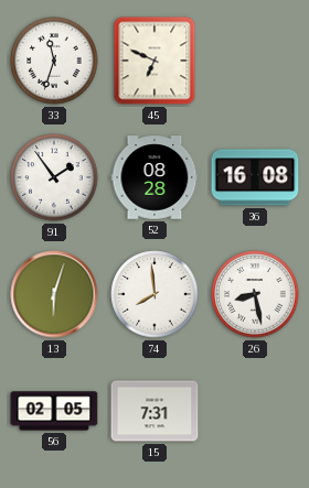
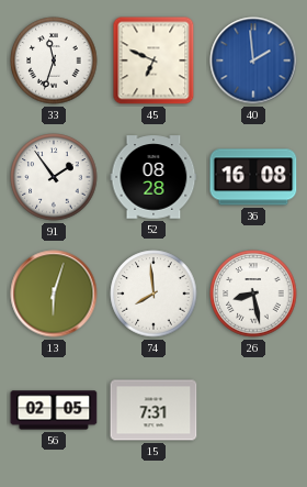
40: none -> 1:59 (253, 60)
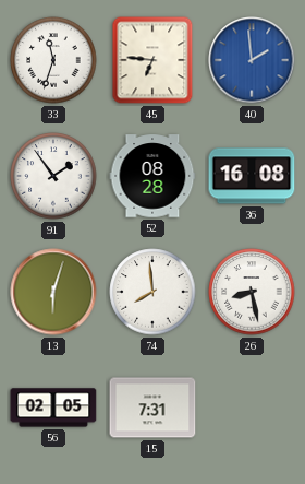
45: 6:49 -> 6:46 (152, 60)
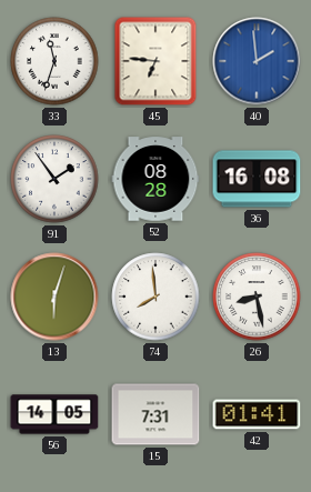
56: 02:05 -> 14:05 (54, 414)
42: none -> 01:41 (257, 414)
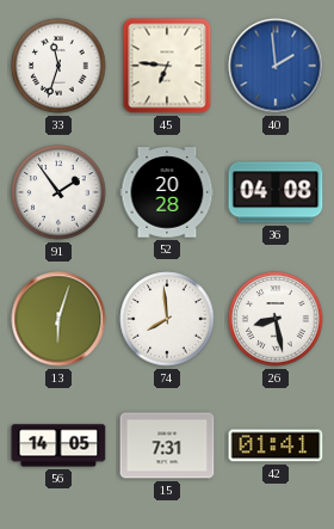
52: 08:28 -> 20:28 (167, 192)
36: 16:08 -> 04:08 (276, 192)
